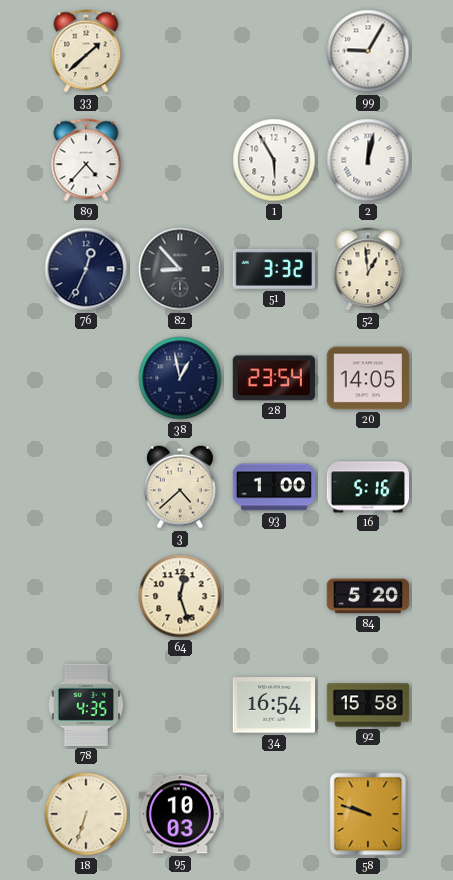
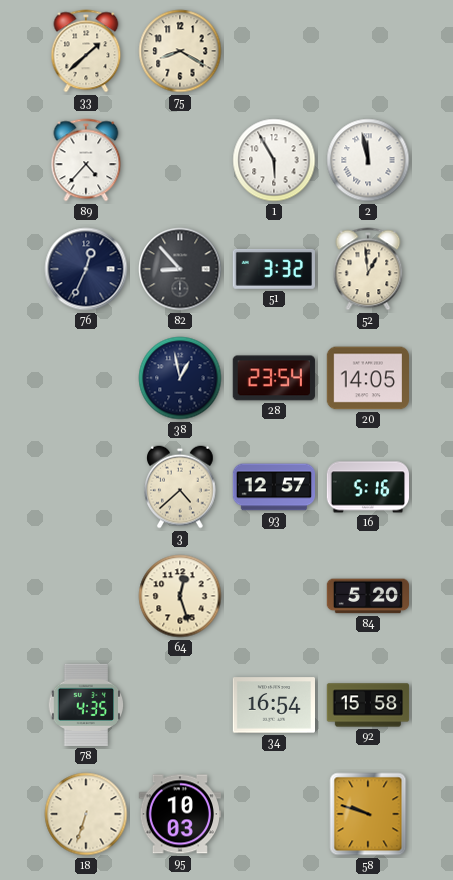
75: none -> 8:20 (180, 51)
99: 9:05 -> none (368, 51)
2: 12:02 -> 11:58 (368, 160)
93: 1:00 -> 12:57 (274, 487)
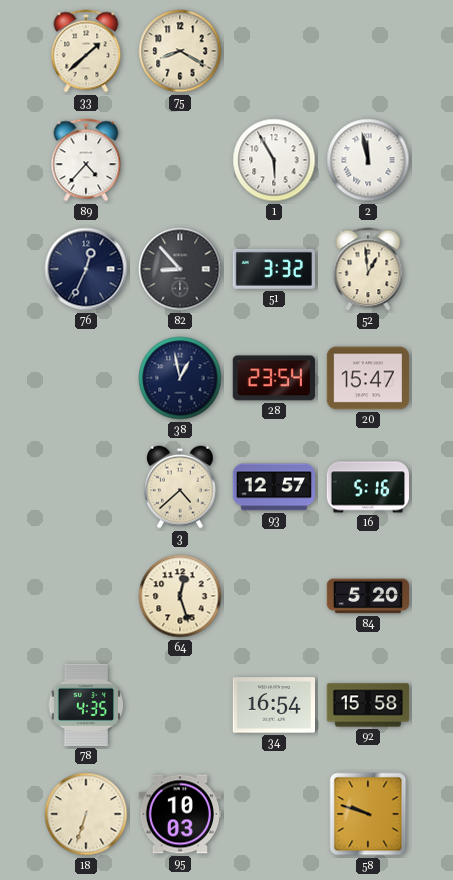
20: 14:05 -> 15:47 (367, 378)
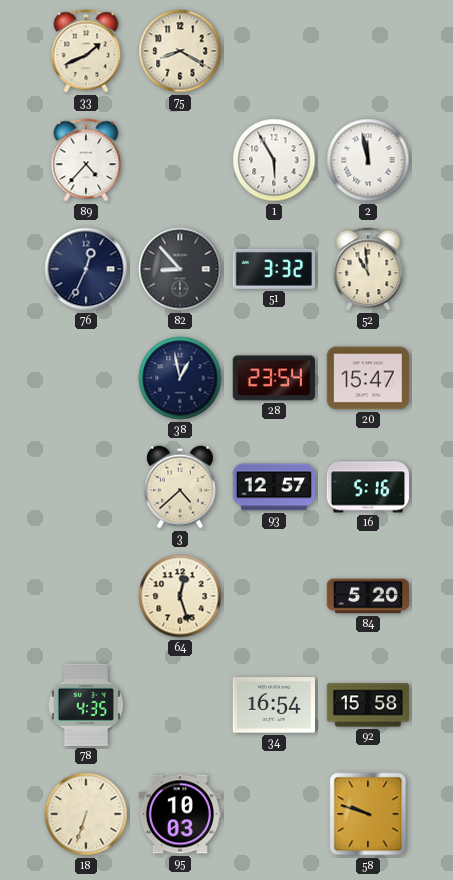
33: 1:38 -> 1:41 (86, 51)
52: 12:59 -> 10:59 (368, 269)
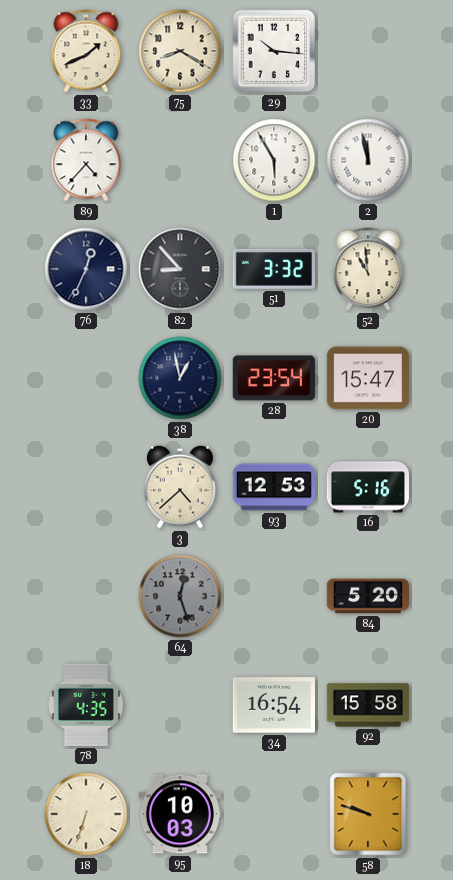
29: none -> 10:16 (274, 51)
93: 12:57 -> 12:53 (274, 487)
64 dial: cream -> grey (180, 596)
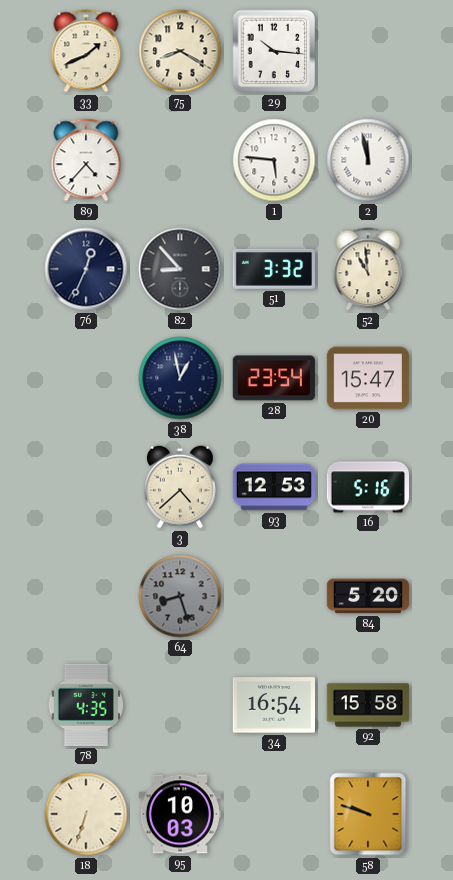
1: 5:55 -> 5:46 (274, 160)
64: 12:27 -> 8:27 (180, 596)
